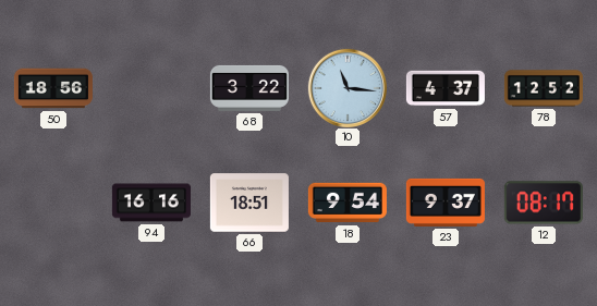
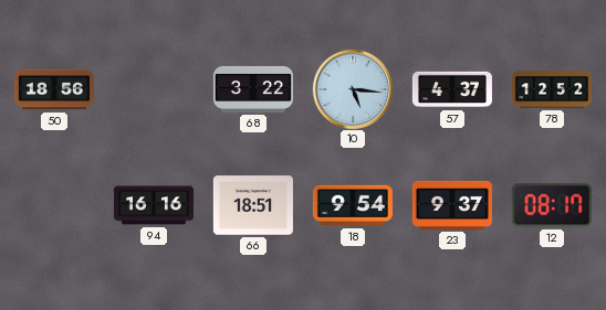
10: 11:16 -> 5:16 (352, 88)
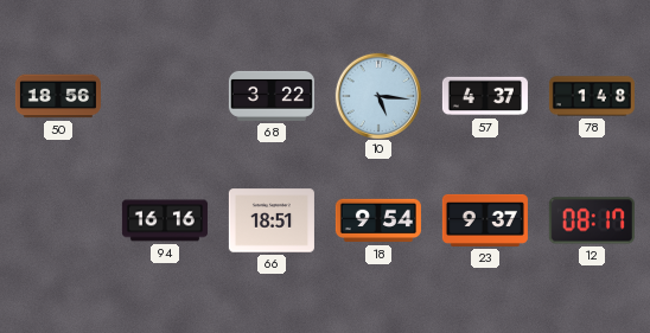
78: 12:52 -> 1:48 (592, 96)
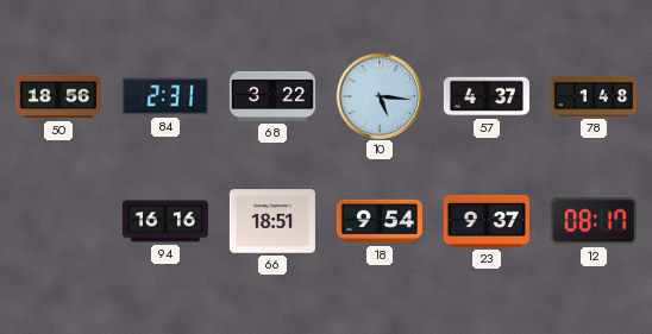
84: none -> 2:31 (165, 96)
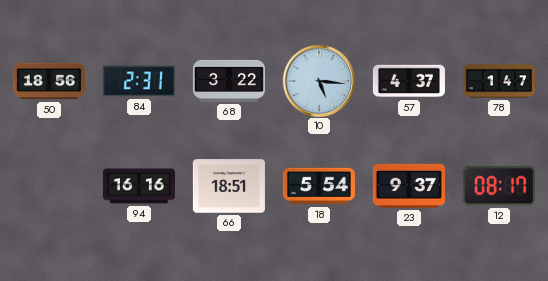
78: 1:48 -> 1:47 (499, 81)
18: 9:54 -> 5:54 (319, 186)
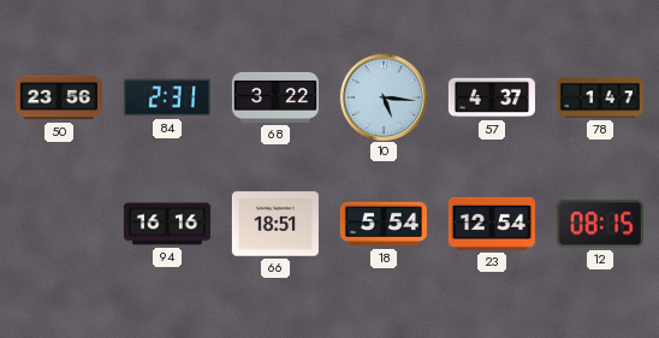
50: 18:56 -> 23:56 (59, 97)
23: 9:37 -> 12:54 (492, 224)
12: 08:17 -> 08:15 (600, 224)
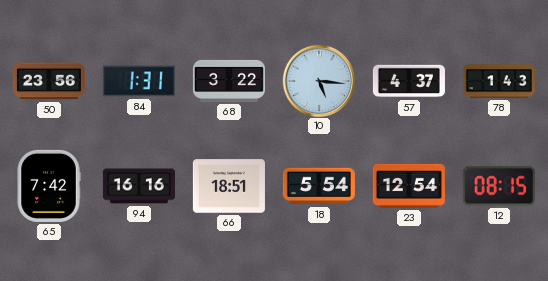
84: 2:31 -> 1:31 (139, 81)
78: 1:47 -> 1:43 (499, 81)
65: none -> 7:42 (49, 186)
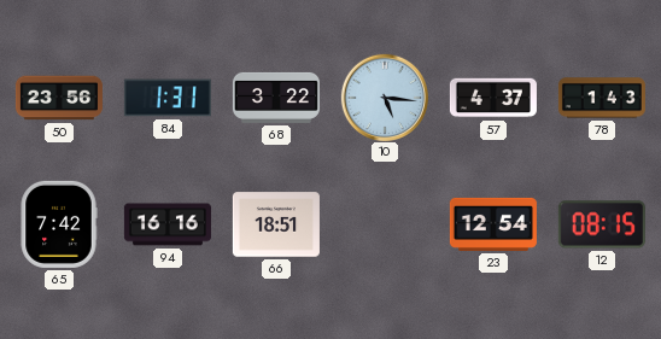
18: 5:54 -> none (319, 186)
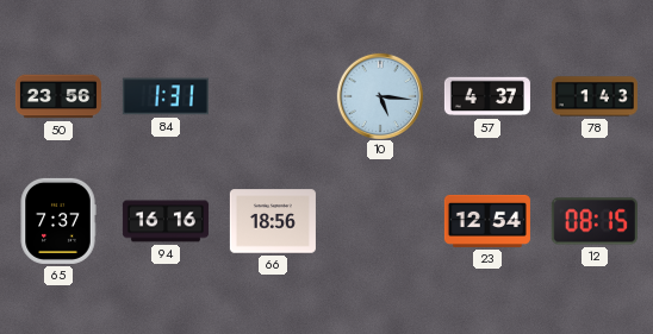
68: 3:22 -> none (276, 98)
65: 7:42 -> 7:37 (58, 221)
66: 18:51 -> 18:56 (273, 221)
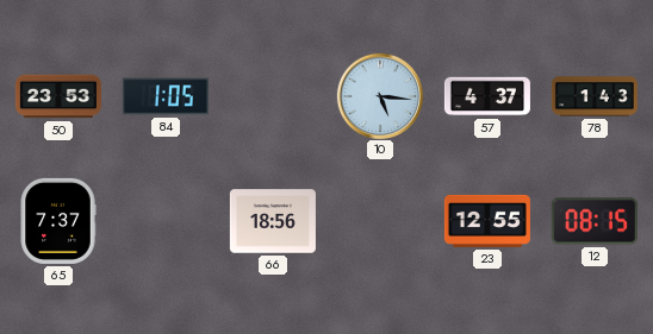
50: 23:56 -> 23:53 (58, 96)
84: 1:31 -> 1:05 (166, 96)
94: 16:16 -> none (166, 221)
23: 12:54 -> 12:55 (487, 221)
